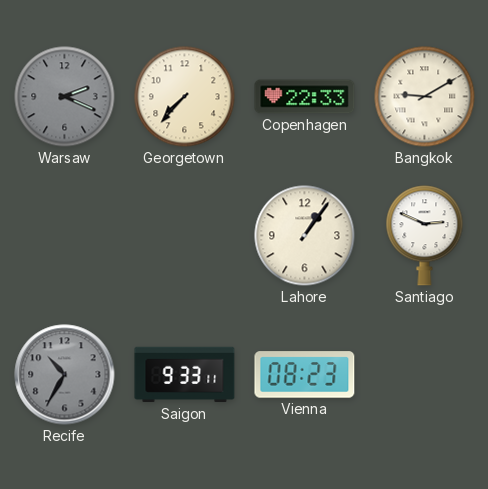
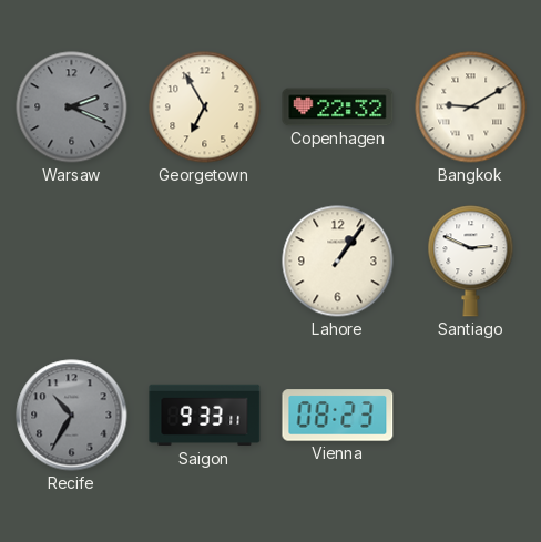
Georgetown: 7:37 -> 6:55 (205, 108)
Copenhagen: 22:33 -> 22:32 (338, 108)
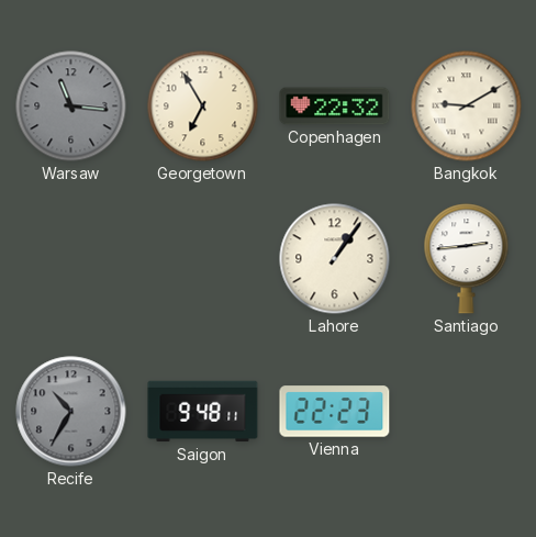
Warsaw: 2:19 -> 11:16 (71, 107)
Santiago: 2:49 -> 2:44 (467, 259)
Saigon: 9:33 -> 9:48 (203, 412)
Vienna: 08:23 -> 22:23 (335, 412)
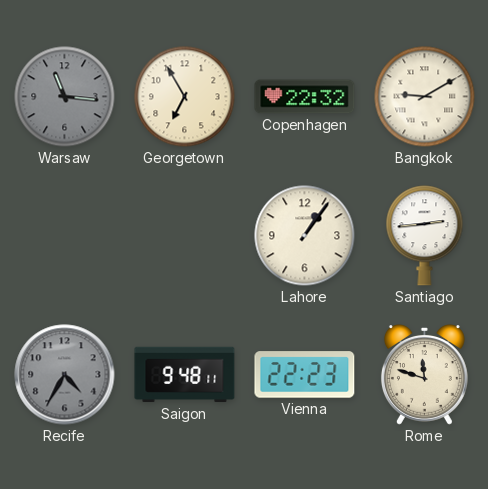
Recife: 10:35 -> 4:35 (65, 375)
Rome: none -> 11:48 (424, 375)
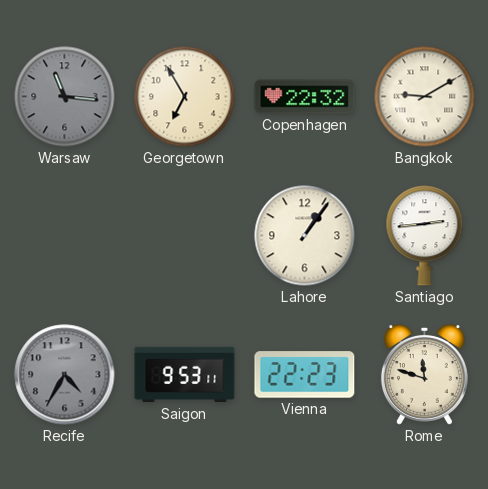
Saigon: 9:48 -> 9:53 (185, 375)
